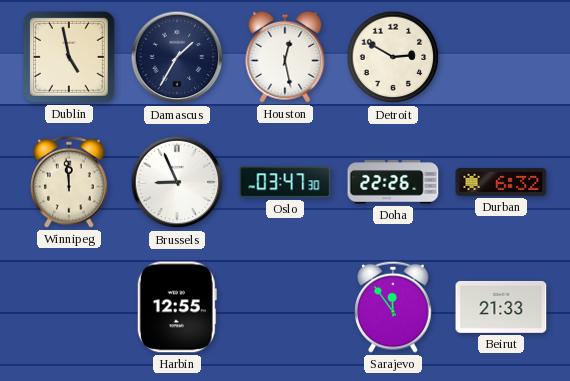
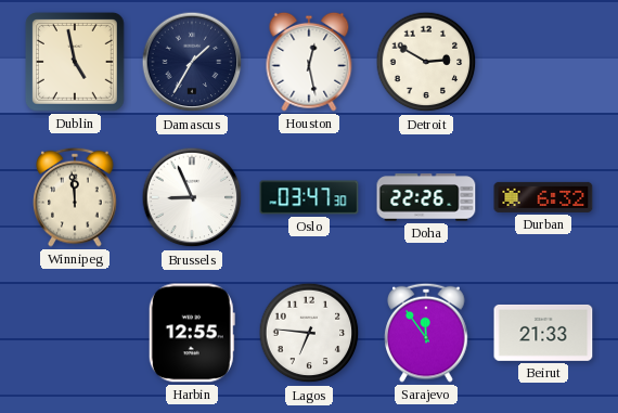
Lagos: none -> 6:46 (309, 333)
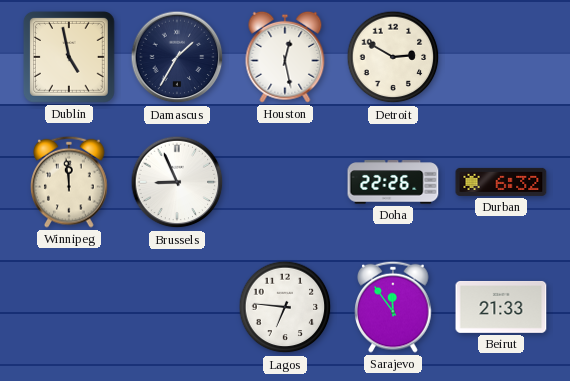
Oslo: 03:47 -> none (309, 197)
Harbin: 12:55 -> none (192, 333)
